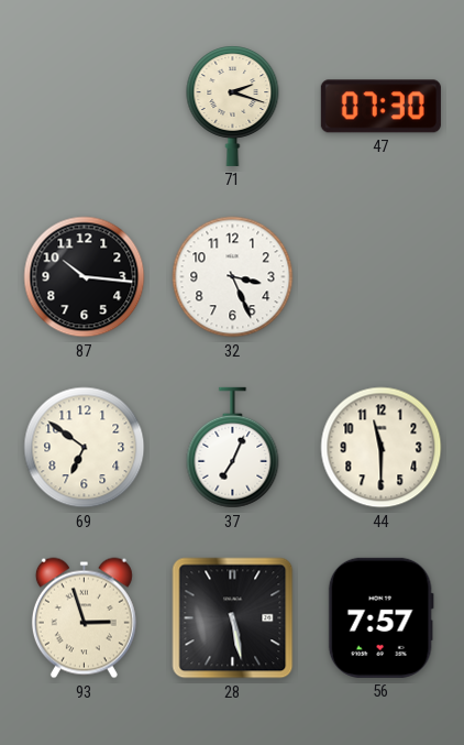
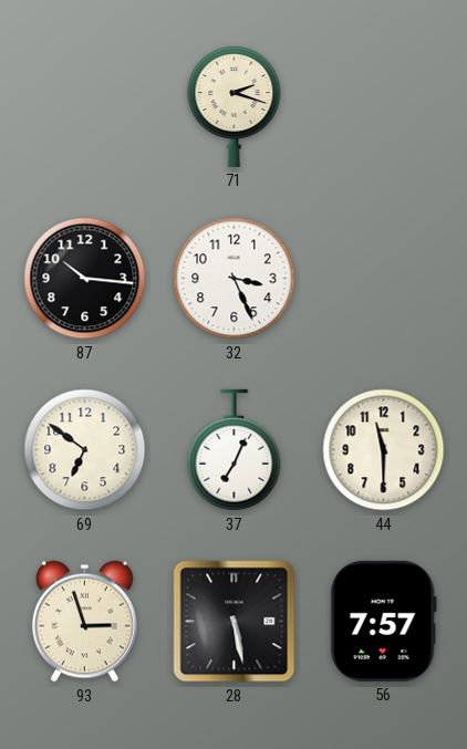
47: 07:30 -> none (380, 107)
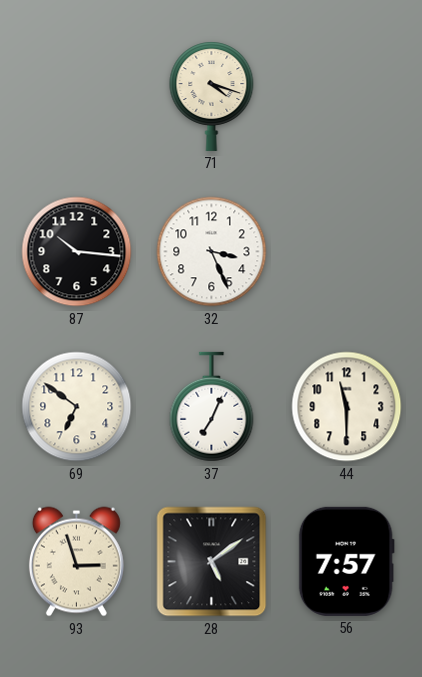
71: 2:18 -> 4:18 (212, 96)
28: 5:28 -> 5:09 (212, 562)
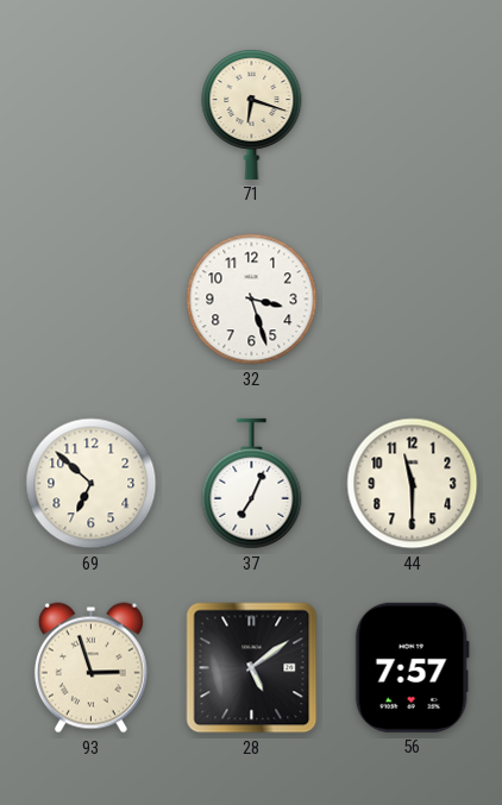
71: 4:18 -> 6:18 (252, 114)
87: 10:16 -> none (77, 252)
32: 3:26 -> 3:27 (252, 300)
69: 6:51 -> 6:52 (92, 484)
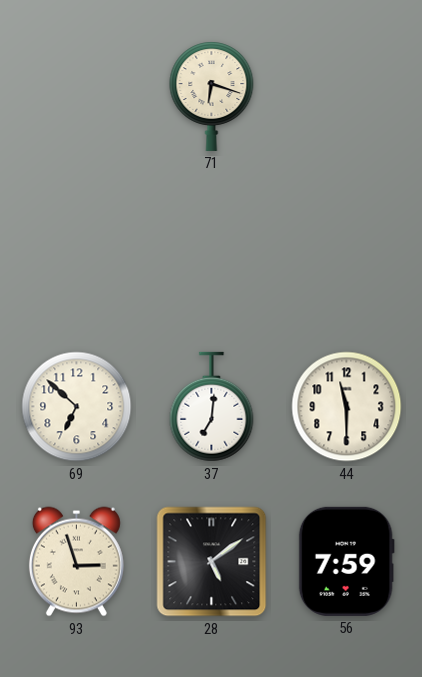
32: 3:27 -> none (252, 300)
37: 7:04 -> 7:01 (212, 407)
56: 7:57 -> 7:59 (346, 561)
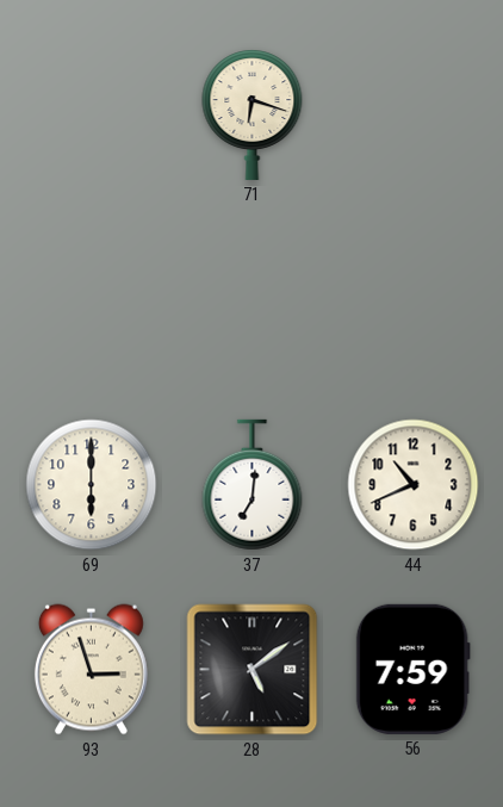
69: 6:52 -> 6:00 (92, 485)
44: 11:30 -> 10:41 (414, 485)
